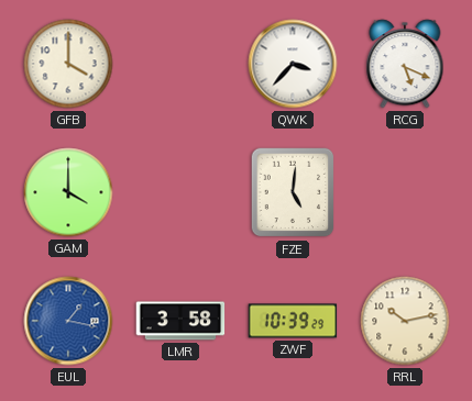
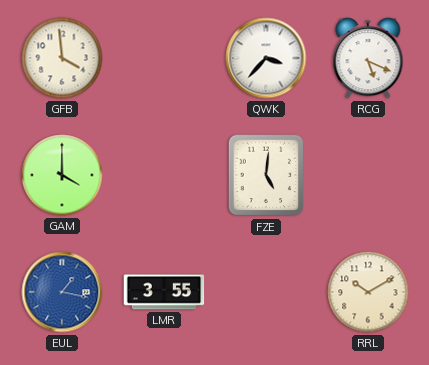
GFB: 4:00 -> 3:59 (62, 58)
LMR: 3:58 -> 3:55 (164, 292)
ZWF: 10:39 -> none (293, 321)
RRL: 10:13 -> 10:10 (368, 292)
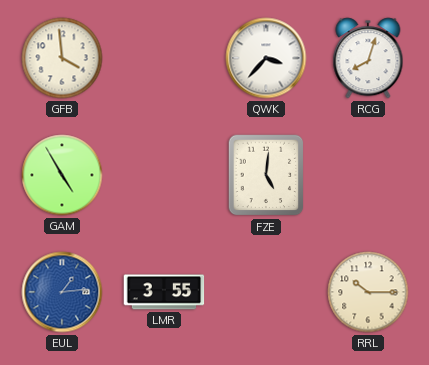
RCG: 5:19 -> 8:03 (368, 58)
GAM: 4:00 -> 4:55 (62, 175)
EUL: 1:17 -> 1:14 (62, 292)
RRL: 10:10 -> 10:15 (368, 292)
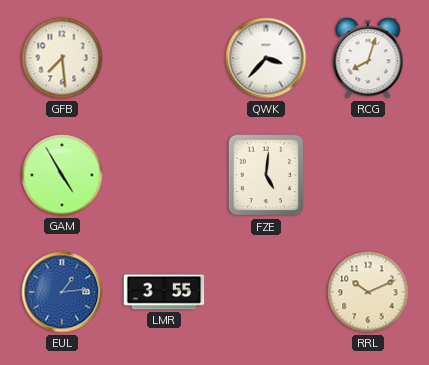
GFB: 3:59 -> 7:29 (62, 58)
RRL: 10:15 -> 10:11 (368, 292)
